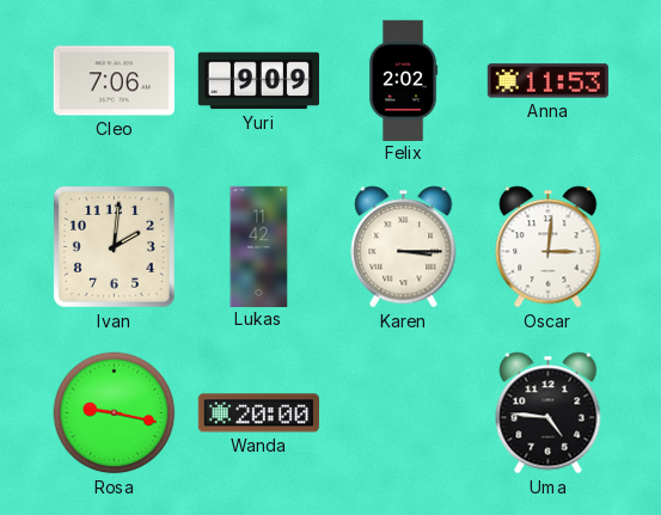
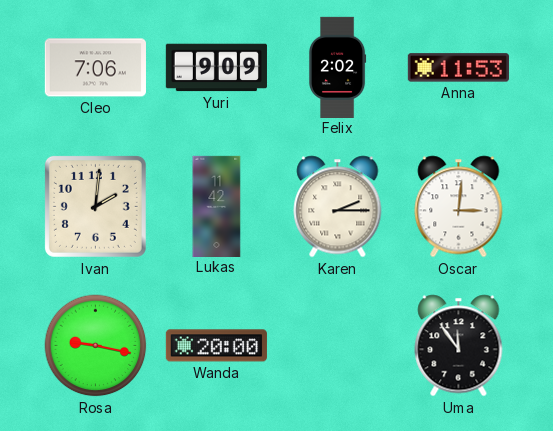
Karen: 3:15 -> 2:15 (338, 207)
Uma: 4:46 -> 11:54 (459, 346)
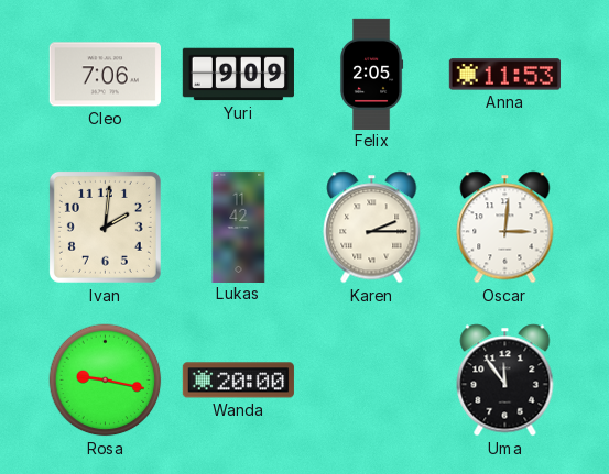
Felix: 2:02 -> 2:05 (371, 74)
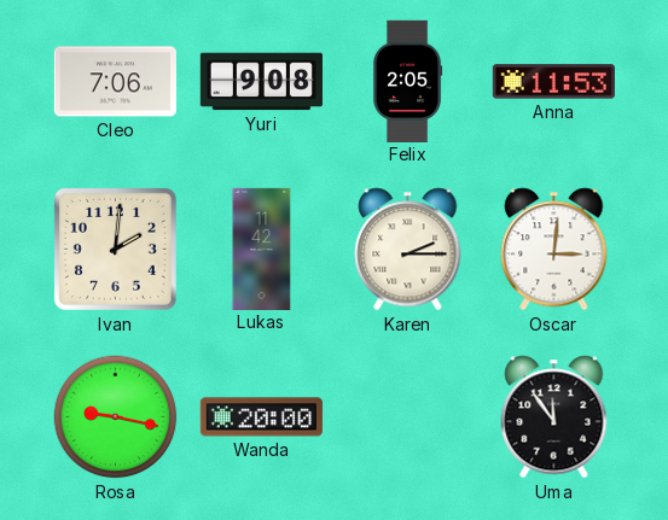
Yuri: 9:09 -> 9:08 (261, 82)
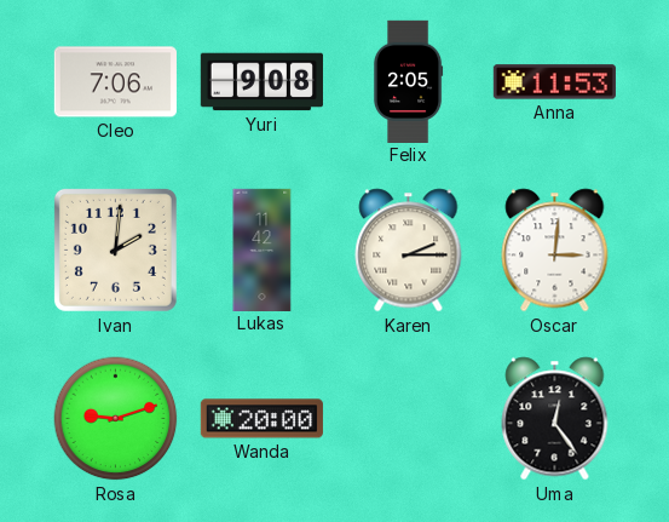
Rosa: 9:17 -> 9:12 (116, 419)
Uma: 11:54 -> 12:24 (555, 419)
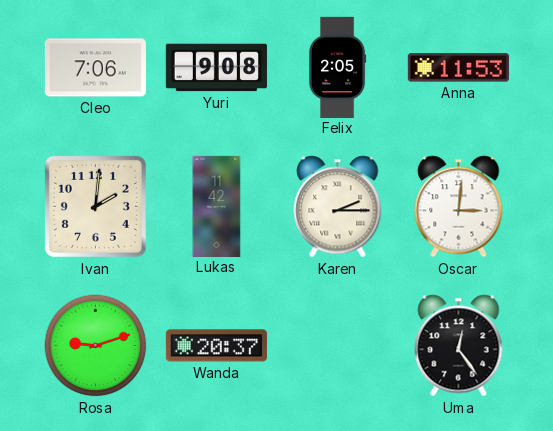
Wanda: 20:00 -> 20:37 (216, 346)
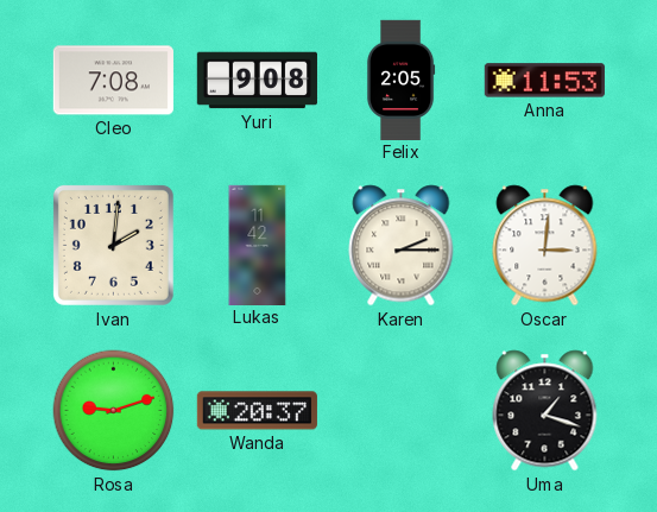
Cleo: 7:06 -> 7:08 (113, 81)
Uma: 12:24 -> 1:18 (545, 411)
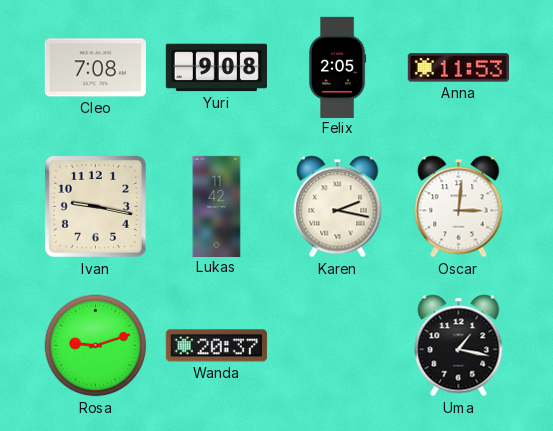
Ivan: 2:01 -> 9:17 (95, 206)
Karen: 2:15 -> 2:17 (338, 207)
Uma: 1:18 -> 1:17 (459, 346)
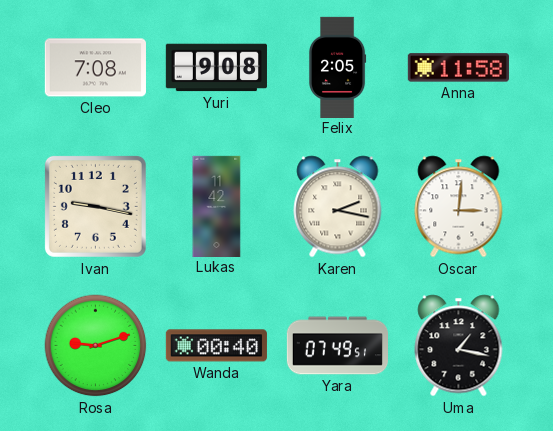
Anna: 11:53 -> 11:58 (458, 68)
Wanda: 20:37 -> 00:40 (216, 346)
Yara: none -> 07:49 (337, 346)
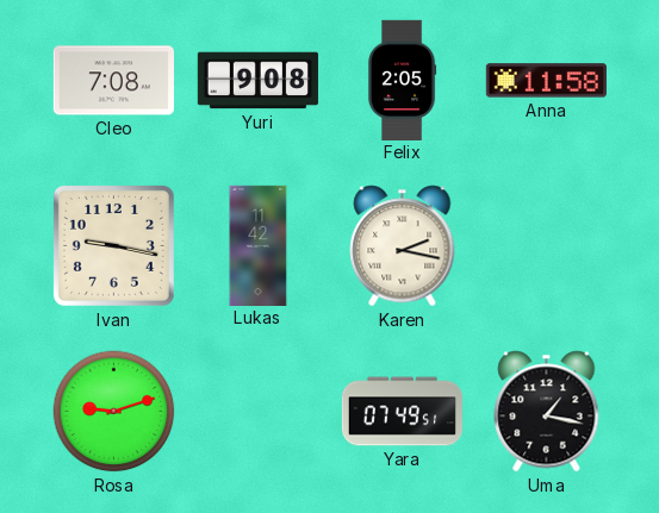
Oscar: 3:01 -> none (459, 207)
Wanda: 00:40 -> none (216, 346)
